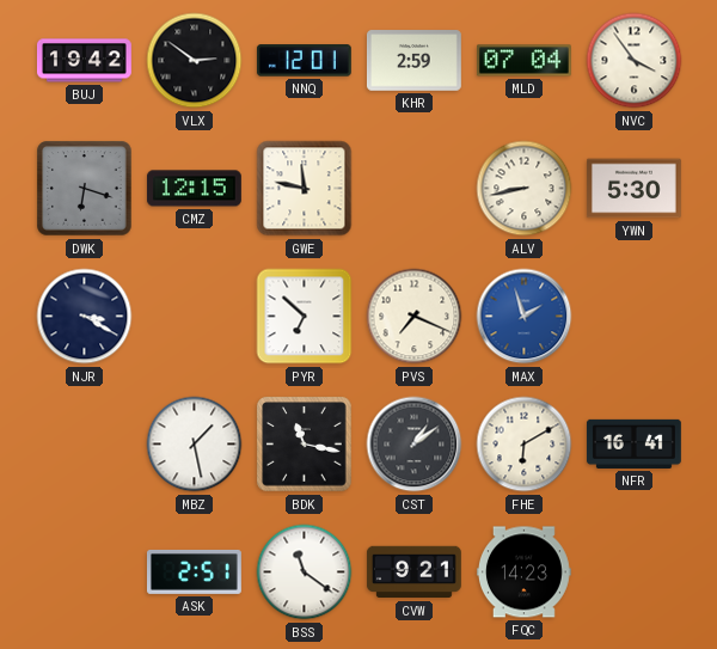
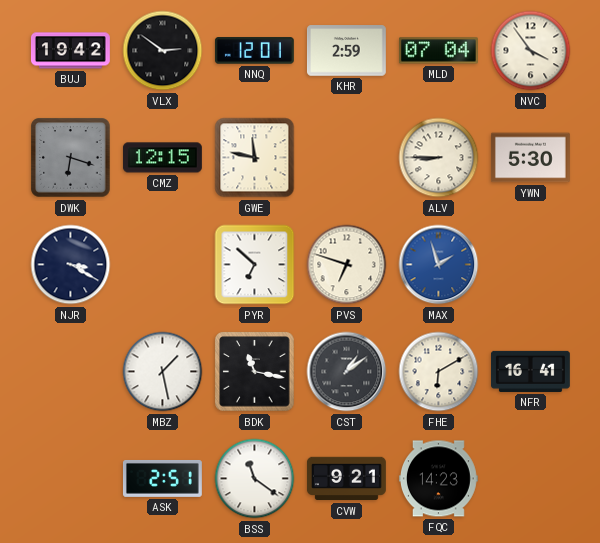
ALV: 8:43 -> 8:45 (439, 158)
PVS: 7:19 -> 6:48 (347, 265)
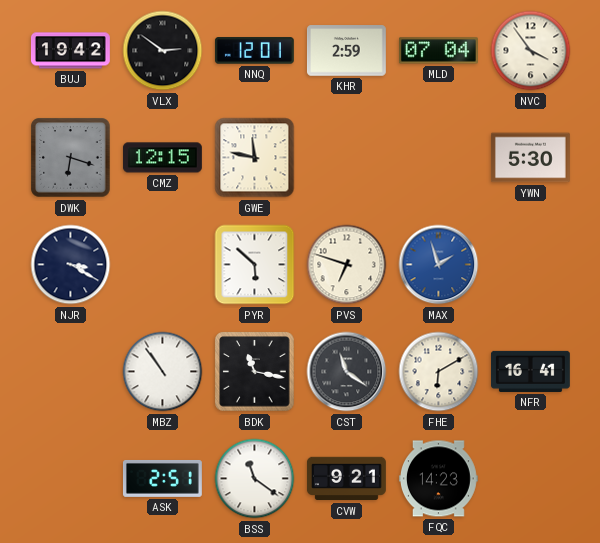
ALV: 8:45 -> none (439, 158)
PYR: 6:52 -> 5:52 (255, 265)
MBZ: 1:28 -> 10:54 (163, 372)
CST: 1:09 -> 11:21 (347, 372)
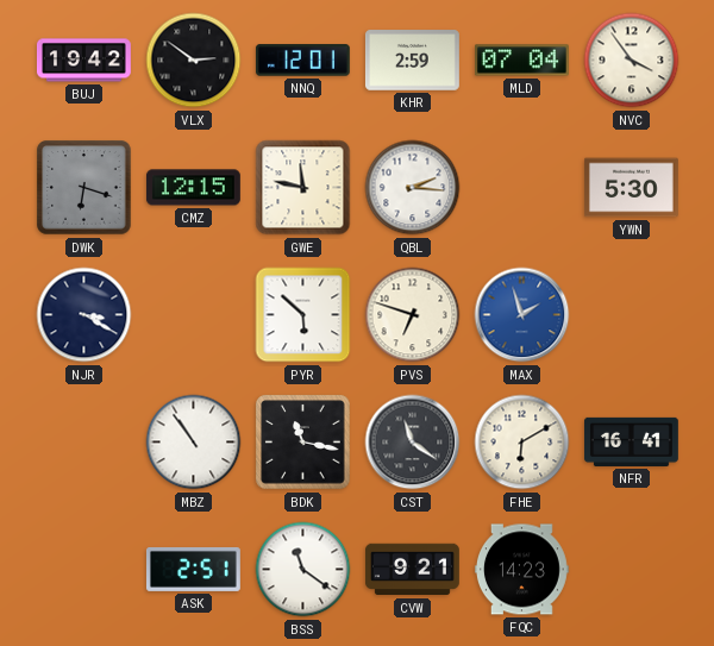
QBL: none -> 2:16 (413, 188)
